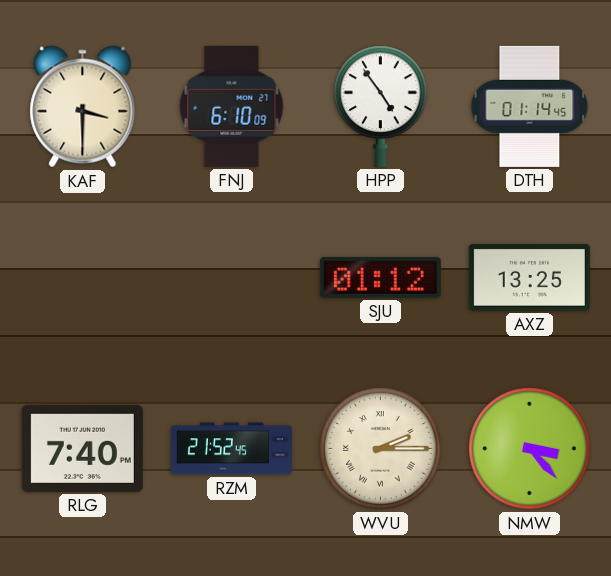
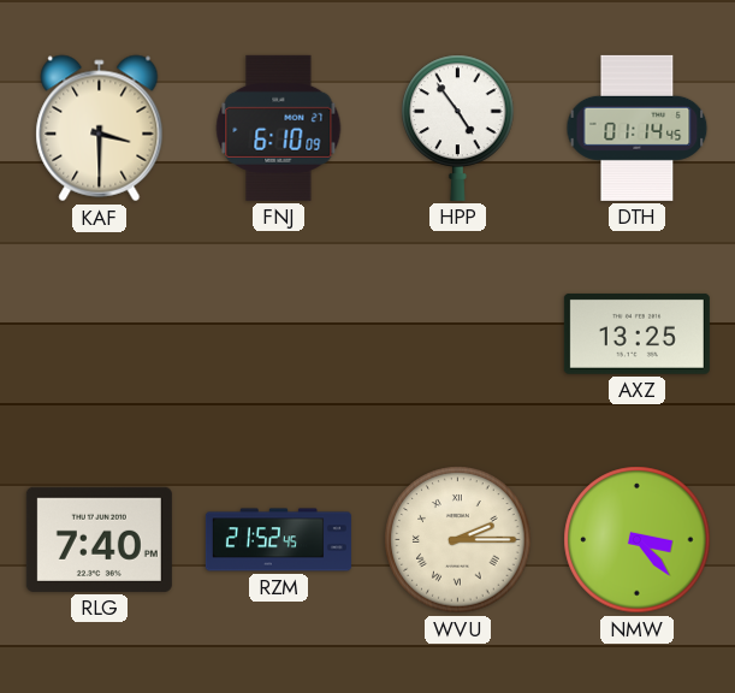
SJU: 01:12 -> none (380, 277)
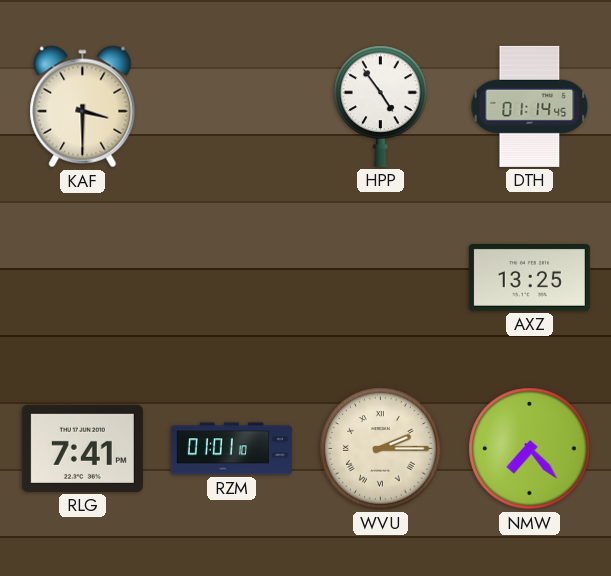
FNJ: 6:10 -> none (279, 128)
RLG: 7:40 -> 7:41 (82, 448)
RZM: 21:52 -> 01:01 (231, 449)
NMW: 3:23 -> 7:23 (530, 449)
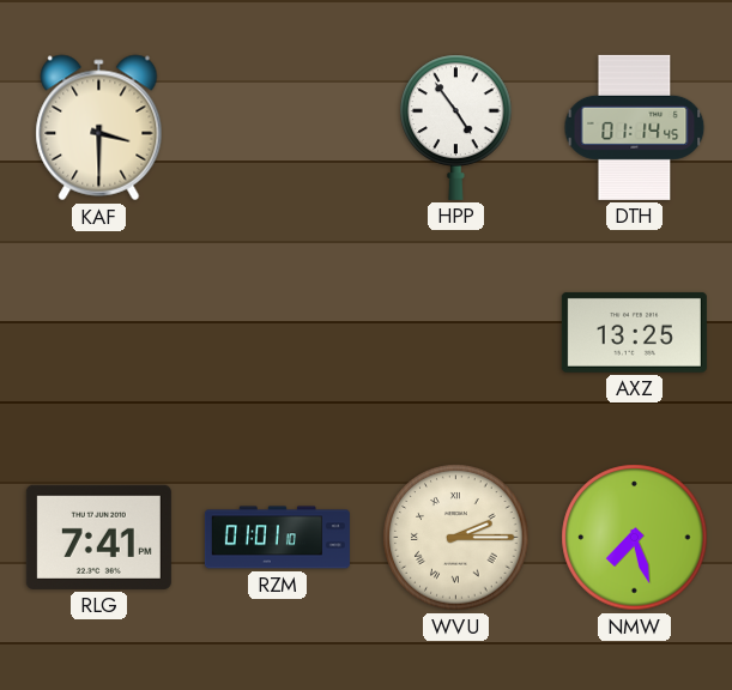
NMW: 7:23 -> 7:27 (635, 538)
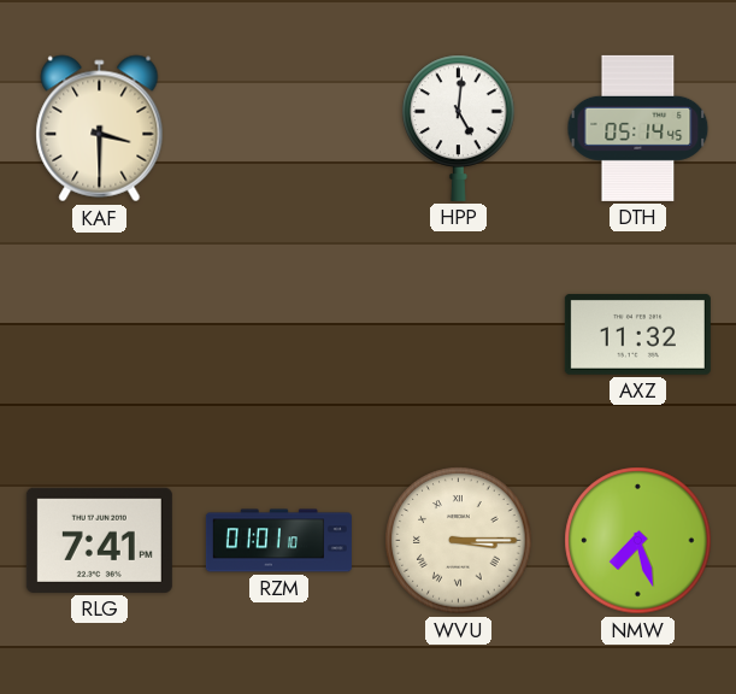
HPP: 4:54 -> 5:01 (459, 128)
DTH: 01:14 -> 05:14 (638, 128)
AXZ: 13:25 -> 11:32 (637, 334)
WVU: 2:15 -> 3:15 (459, 541)
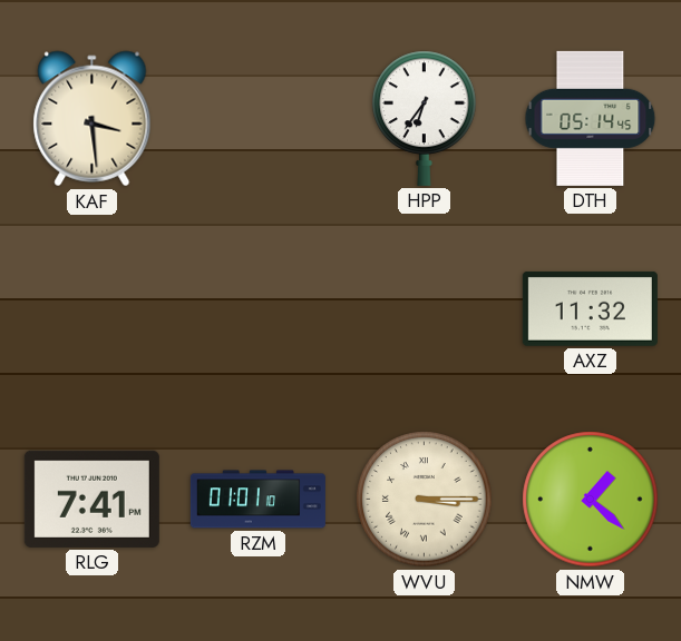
KAF: 3:30 -> 3:29 (93, 119)
HPP: 5:01 -> 6:36 (425, 118)
NMW: 7:27 -> 1:22 (591, 500)
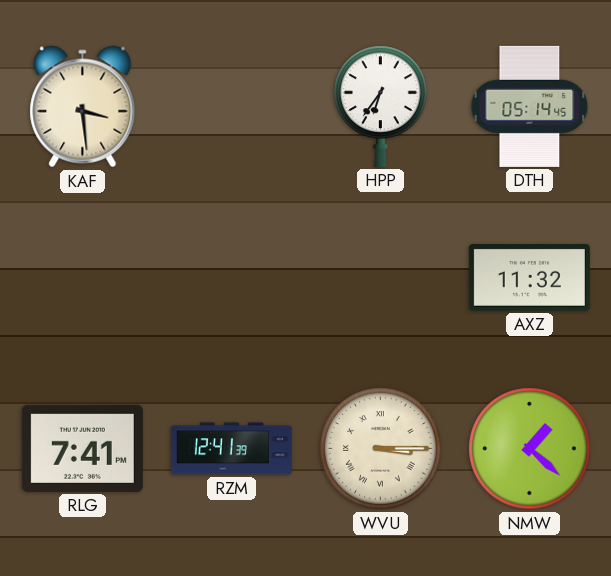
RZM: 01:01 -> 12:41 (231, 449)
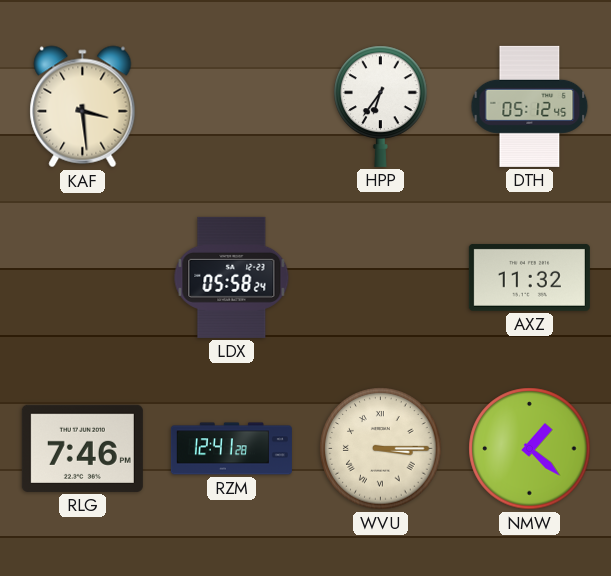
DTH: 05:14 -> 05:12 (530, 106)
LDX: none -> 05:58 (232, 277)
RLG: 7:41 -> 7:46 (82, 448)
RZM: 12:41:39 -> 12:41:28 (231, 449)
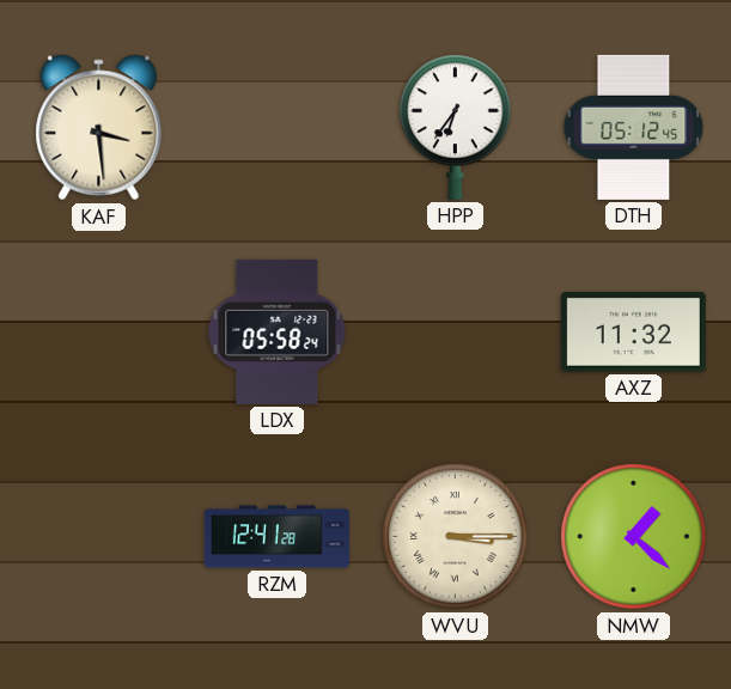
RLG: 7:46 -> none (82, 448)
